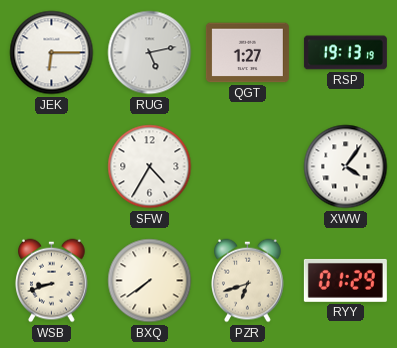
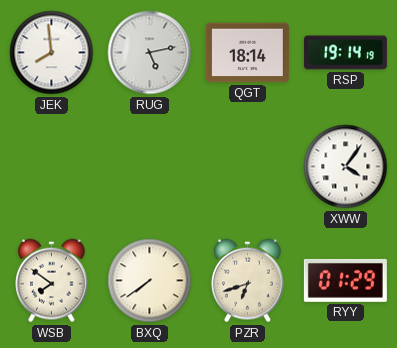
JEK: 6:15 -> 7:59 (52, 53)
QGT: 1:27 -> 18:14 (247, 53)
RSP: 19:13 -> 19:14 (345, 53)
SFW: 4:35 -> none (150, 167)
WSB: 8:42 -> 7:51 (52, 281)
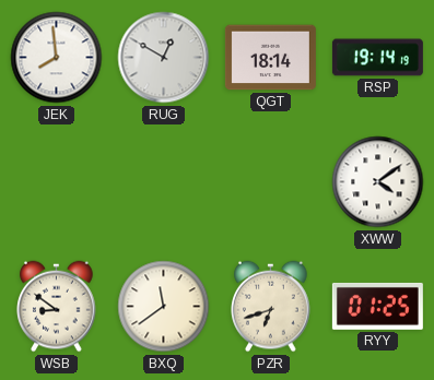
RUG: 5:13 -> 12:50 (164, 58)
XWW: 4:06 -> 4:09 (378, 182)
WSB: 7:51 -> 8:51 (57, 307)
BXQ: 7:39 -> 11:39 (164, 307)
RYY: 01:29 -> 01:25 (377, 306)
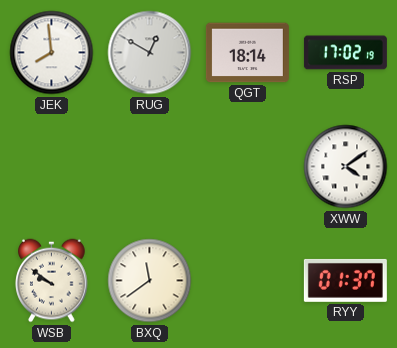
RSP: 19:14 -> 17:02 (345, 53)
WSB: 8:51 -> 9:51 (52, 281)
PZR: 6:42 -> none (271, 307)
RYY: 01:25 -> 01:37 (345, 280)
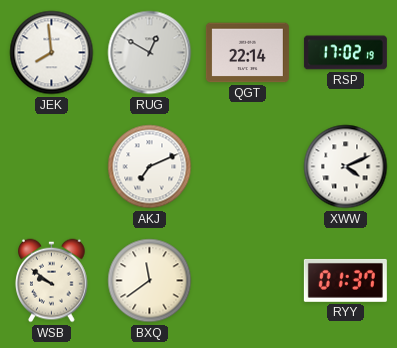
QGT: 18:14 -> 22:14 (247, 53)
AKJ: none -> 7:11 (150, 167)
XWW: 4:09 -> 4:11 (346, 167)
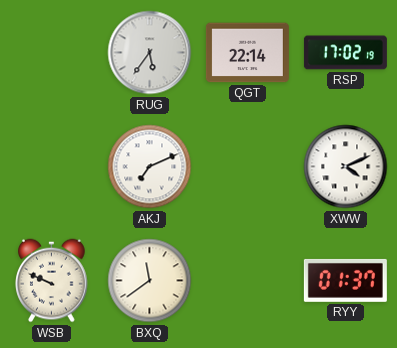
JEK: 7:59 -> none (52, 53)
RUG: 12:50 -> 5:36 (150, 53)
WSB: 9:51 -> 9:49 (52, 281)
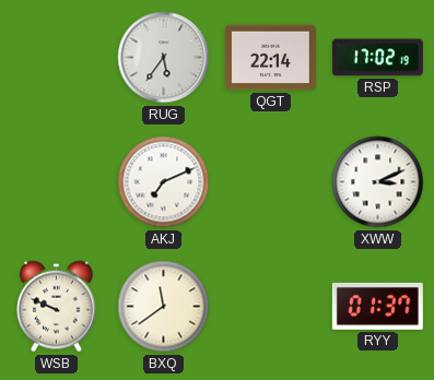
XWW: 4:11 -> 3:11 (378, 182)
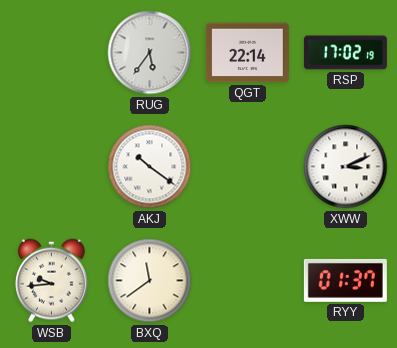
AKJ: 7:11 -> 10:21 (150, 167)
WSB: 9:49 -> 9:44 (52, 281)
